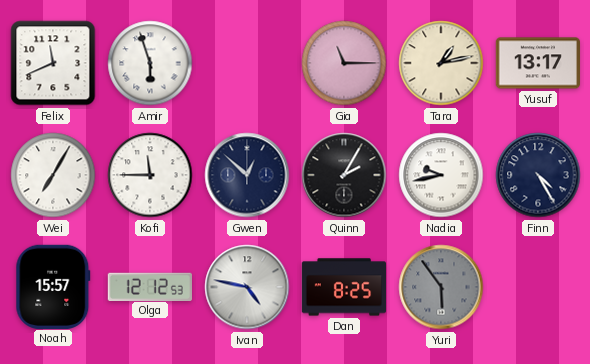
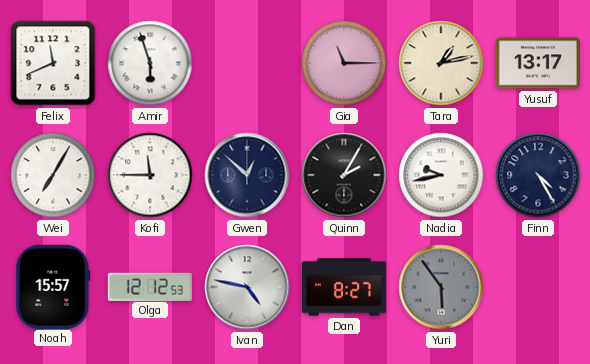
Dan: 8:25 -> 8:27 (344, 287)
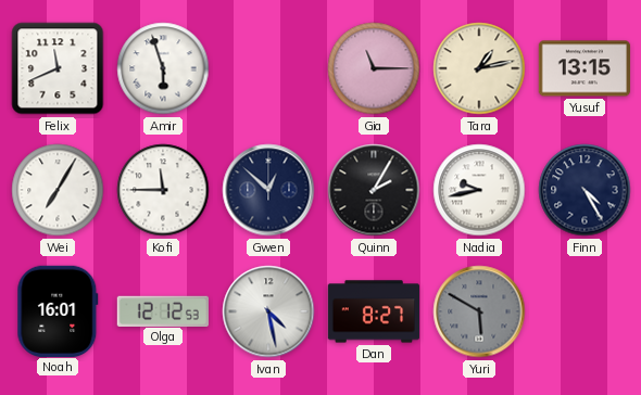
Yusuf: 13:17 -> 13:15 (583, 68)
Noah: 15:57 -> 16:01 (58, 310)
Ivan: 4:47 -> 4:28 (268, 311)
Yuri: 5:54 -> 5:50 (479, 311)
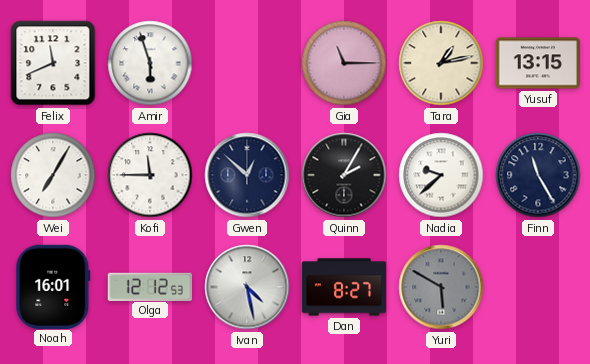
Nadia: 9:43 -> 9:38 (441, 175)
Finn: 4:25 -> 11:25 (538, 175)
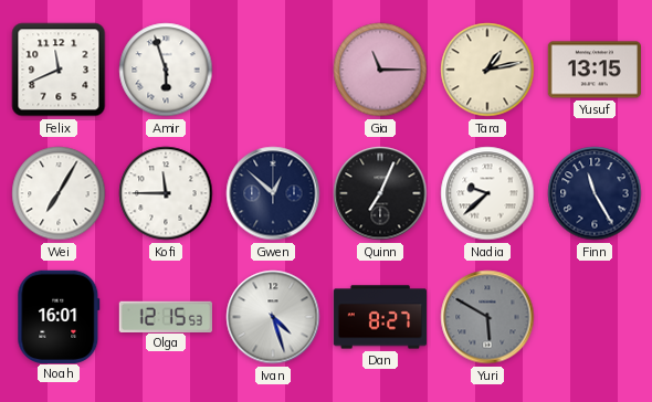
Quinn: 2:05 -> 7:04 (380, 193)
Olga: 12:12 -> 12:15 (166, 316)
Ivan: 4:28 -> 4:27 (273, 317)
